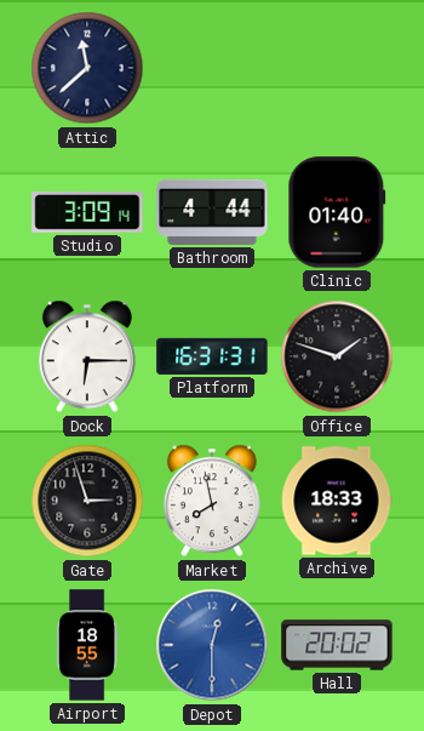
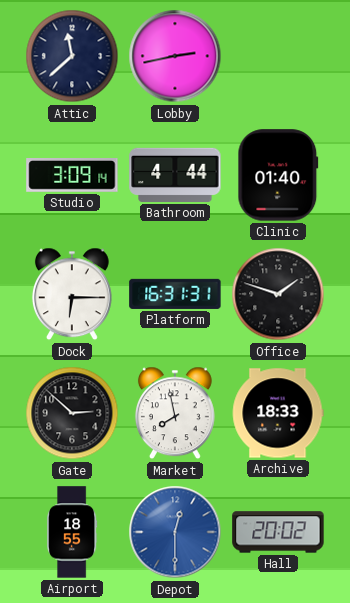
Lobby: none -> 2:43 (175, 56)
Gate: 2:57 -> 2:52 (72, 413)
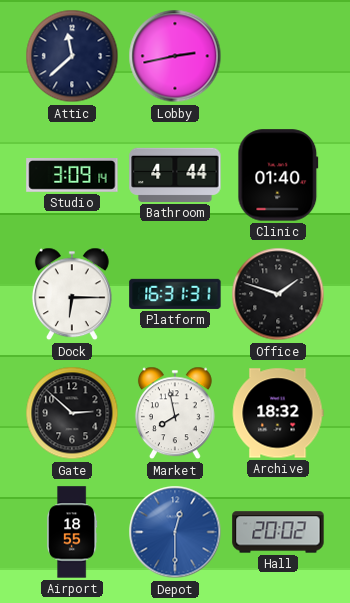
Archive: 18:33 -> 18:32 (278, 413)
